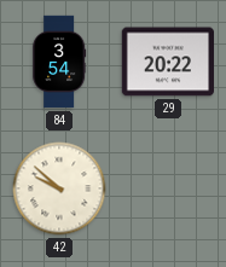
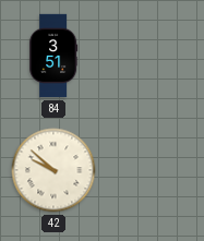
84: 3:54 -> 3:51 (53, 56)
29: 20:22 -> none (167, 62)
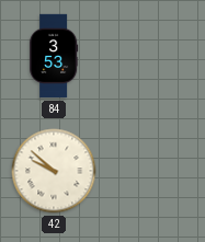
84: 3:51 -> 3:53 (54, 56)
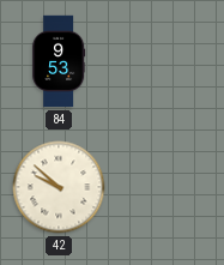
84: 3:53 -> 9:53 (59, 61)
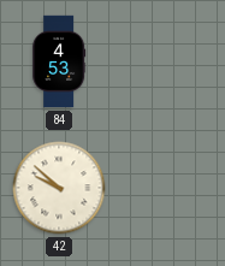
84: 9:53 -> 4:53 (59, 61)
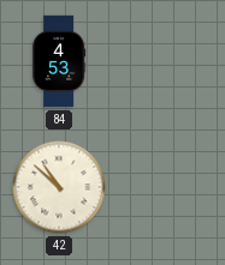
42: 9:52 -> 10:52 (59, 187)
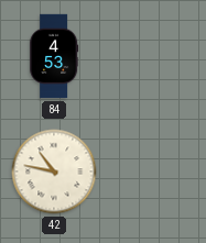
42: 10:52 -> 10:47 (54, 172)
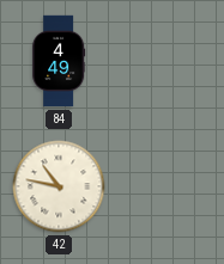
84: 4:53 -> 4:49 (59, 61)
